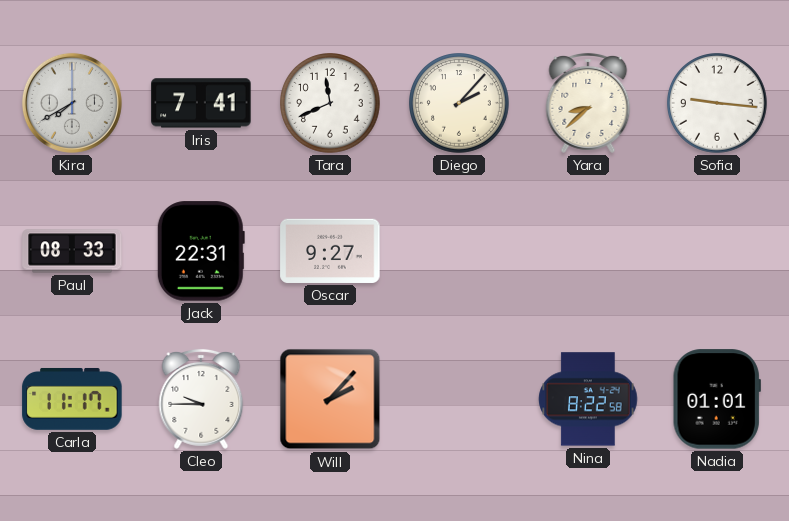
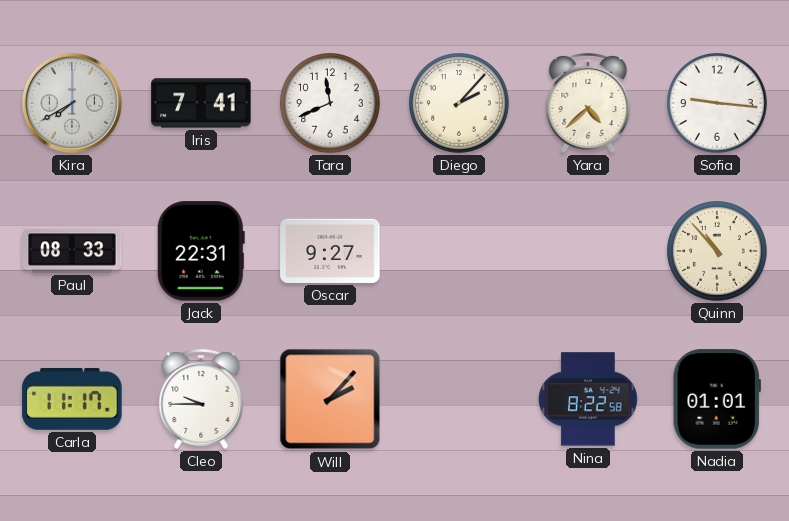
Yara: 8:38 -> 4:38 (588, 103)
Quinn: none -> 10:53 (718, 252)
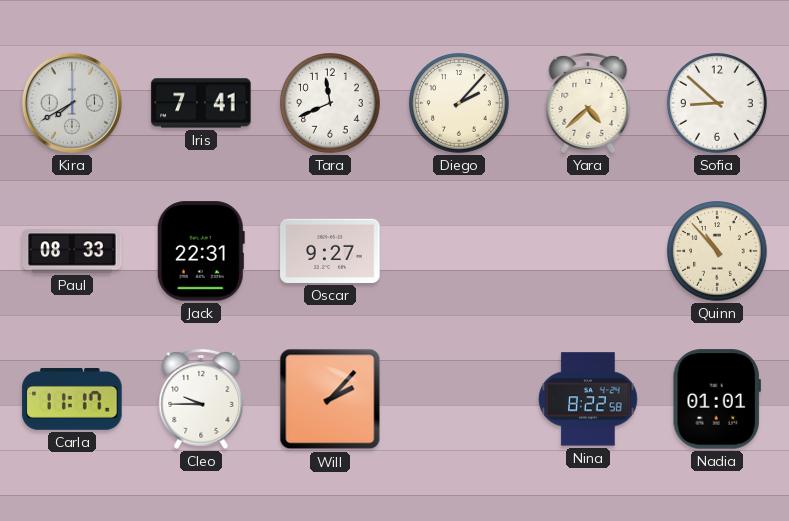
Sofia: 9:16 -> 8:52 (718, 104)
